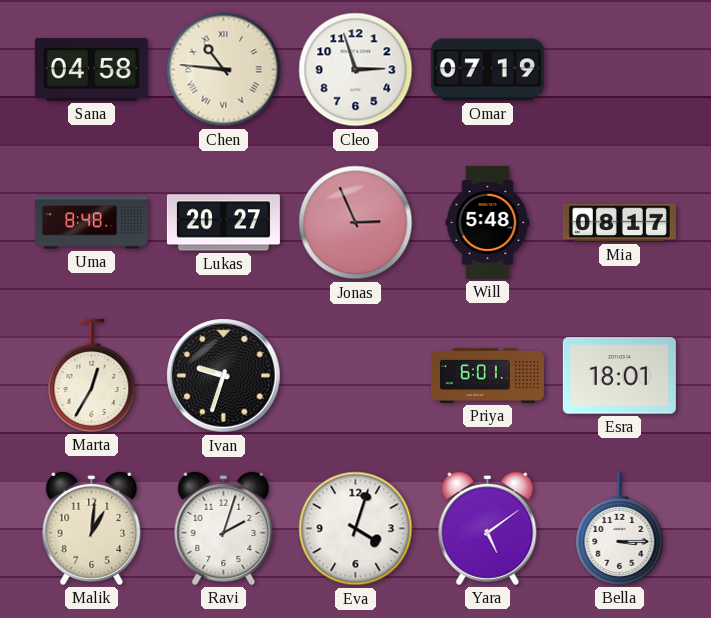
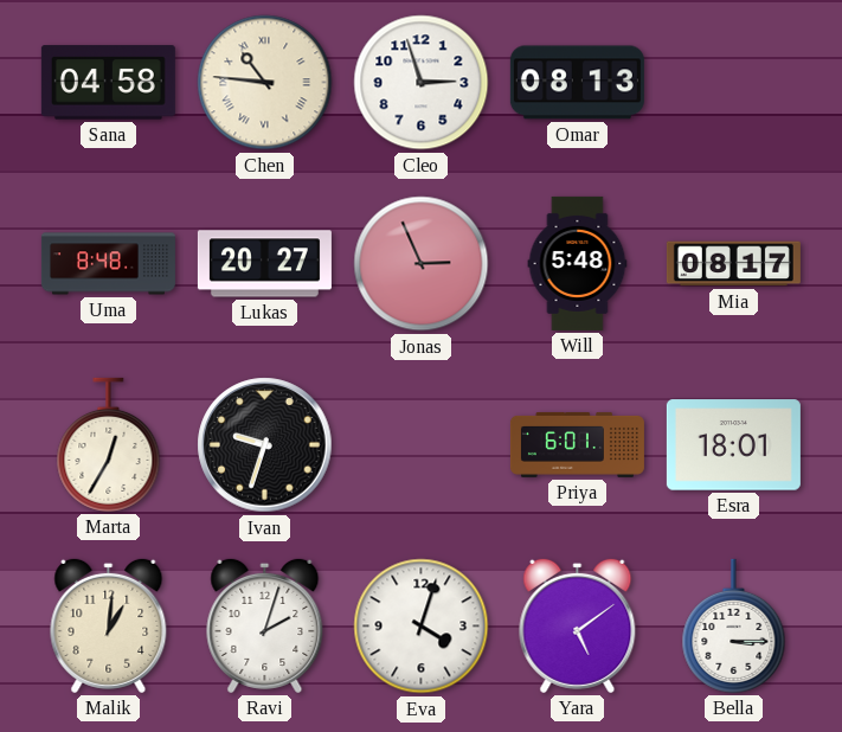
Omar: 07:19 -> 08:13 (577, 83)
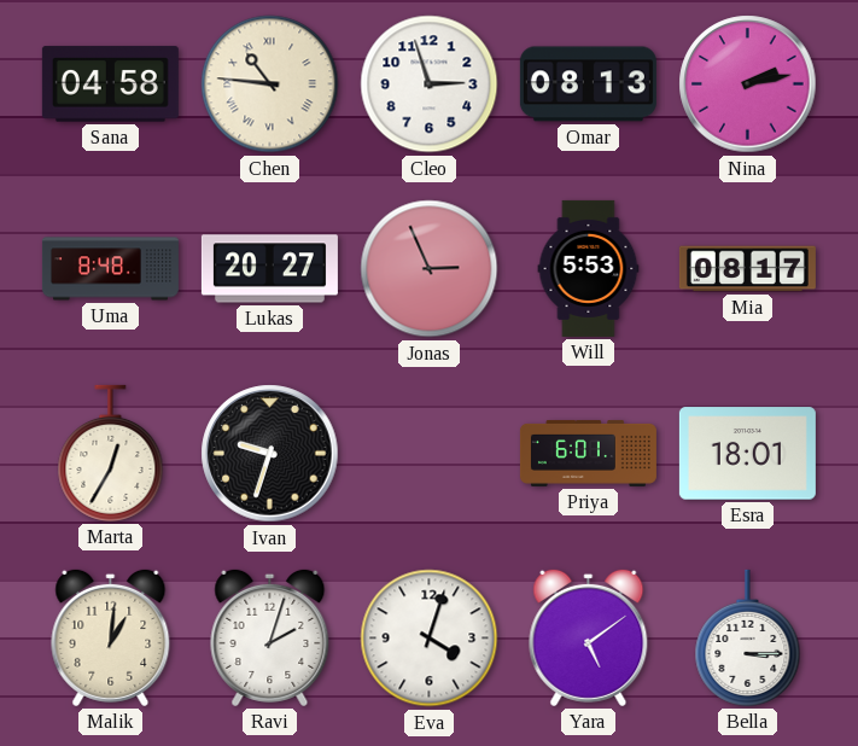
Nina: none -> 2:13 (748, 84)
Will: 5:48 -> 5:53 (589, 268)
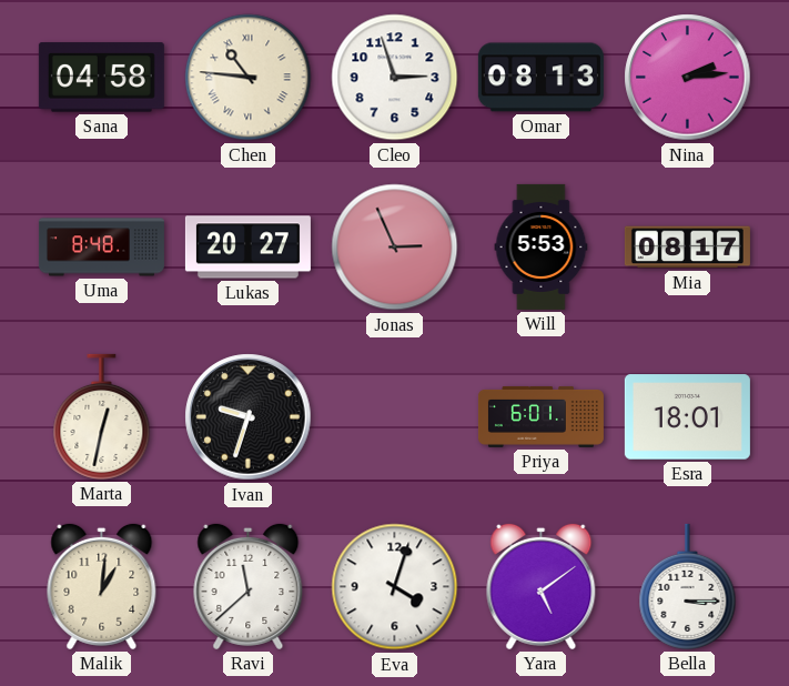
Nina: 2:13 -> 2:14 (688, 78)
Marta: 12:35 -> 12:32 (102, 416)
Ravi: 2:03 -> 11:38 (249, 586)
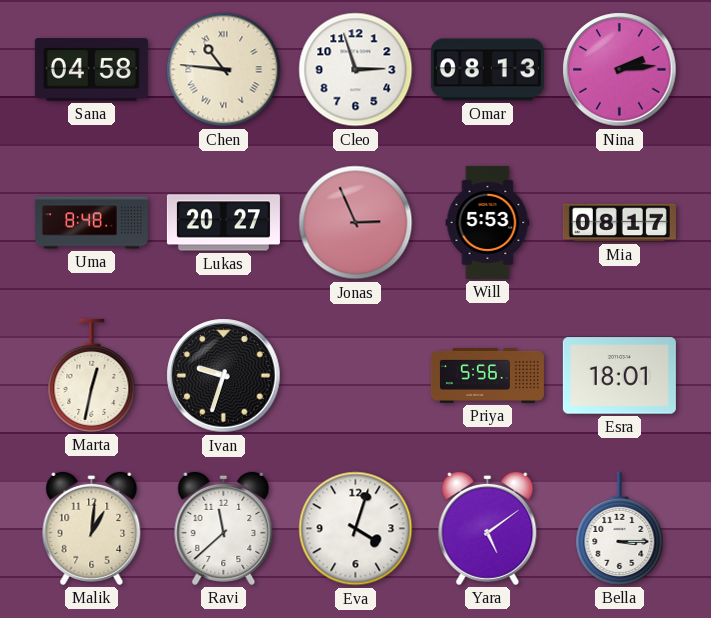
Priya: 6:01 -> 5:56 (487, 375)
